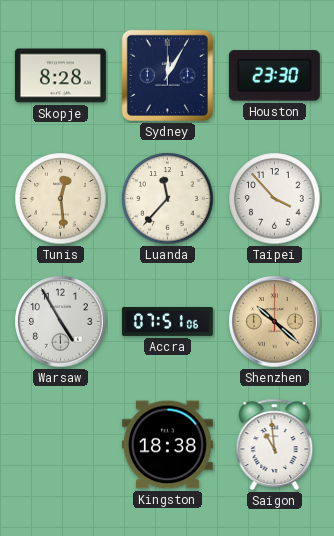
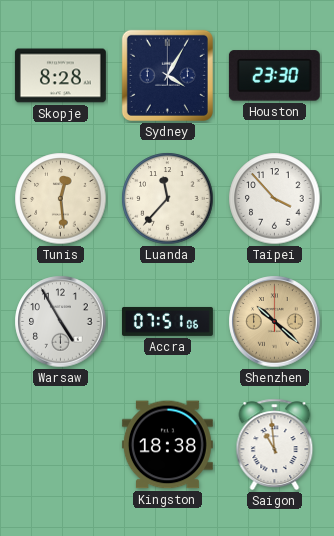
Sydney: 12:05 -> 4:05 (167, 75)
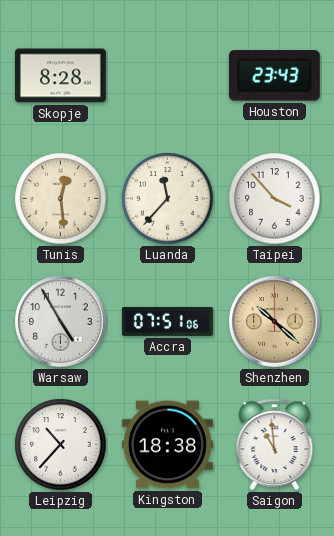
Sydney: 4:05 -> none (167, 75)
Houston: 23:30 -> 23:43 (274, 76)
Leipzig: none -> 10:37 (61, 445)
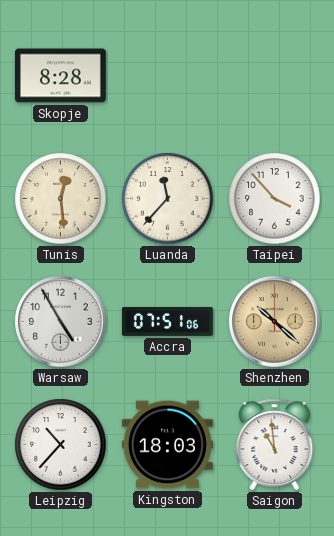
Houston: 23:43 -> none (274, 76)
Kingston: 18:38 -> 18:03 (167, 445)
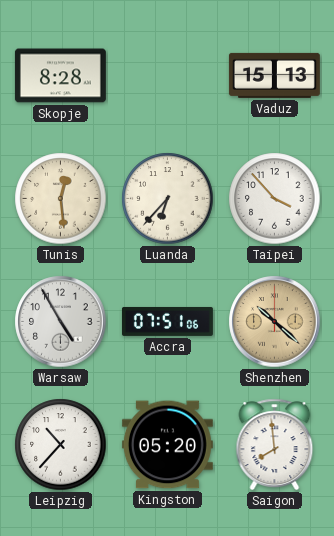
Vaduz: none -> 15:13 (274, 75)
Luanda: 11:37 -> 6:37 (168, 199)
Kingston: 18:03 -> 05:20 (167, 445)
Saigon: 10:59 -> 7:59 (275, 445)
